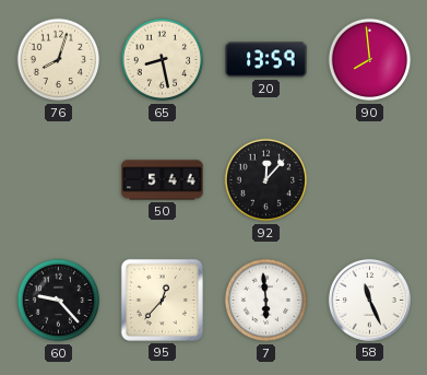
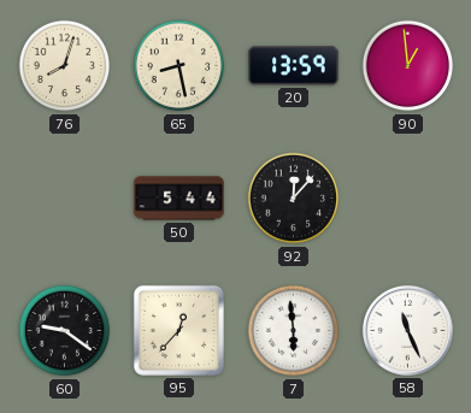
90: 7:59 -> 12:59 (408, 66)
60: 9:23 -> 9:21 (65, 331)
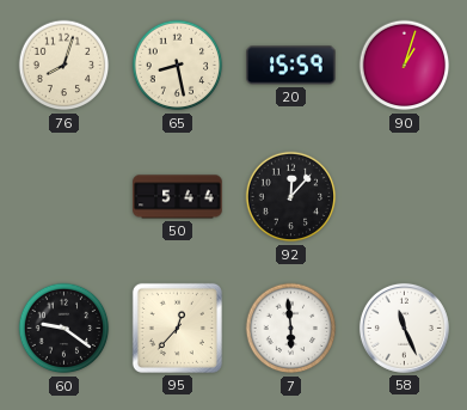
20: 13:59 -> 15:59 (291, 66)
90: 12:59 -> 1:03 (405, 66)
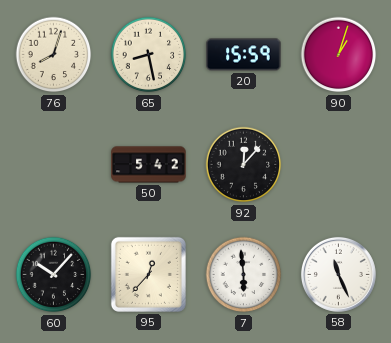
50: 5:44 -> 5:42 (149, 165)
60: 9:21 -> 10:07 (54, 275)
